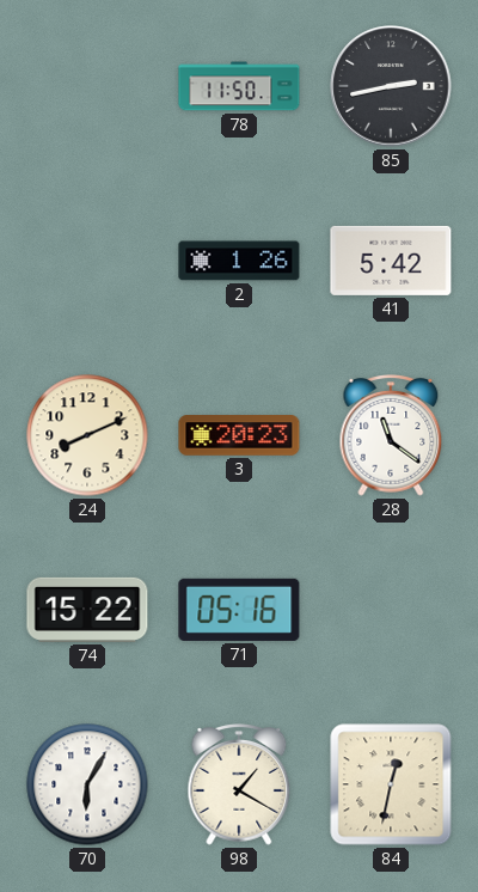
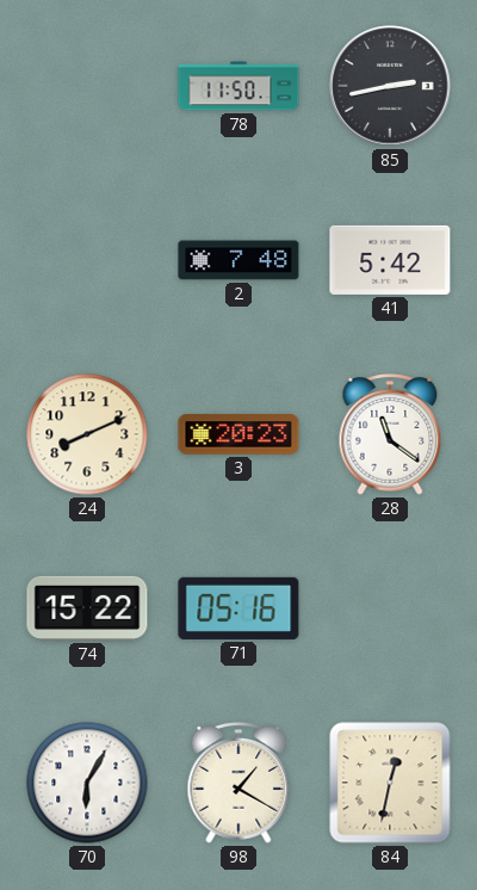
2: 1:26 -> 7:48 (238, 260)
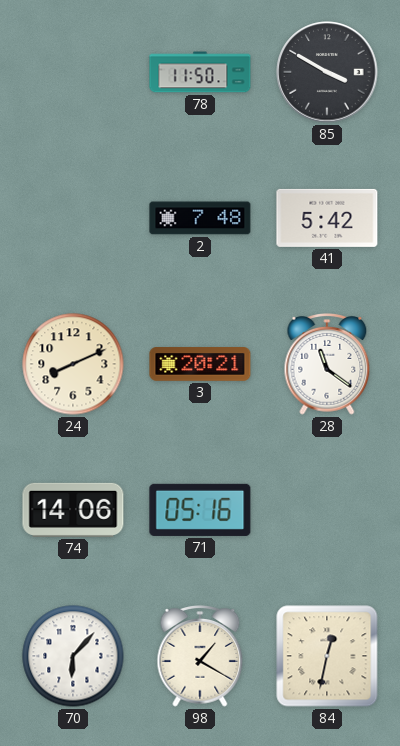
85: 2:43 -> 3:50 (327, 72)
3: 20:23 -> 20:21 (200, 364)
74: 15:22 -> 14:06 (73, 510)
70: 6:05 -> 6:07 (73, 656)
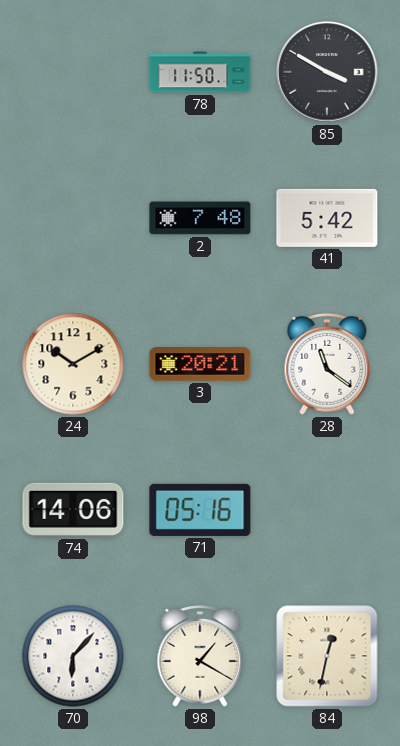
24: 8:11 -> 10:10 (73, 364)
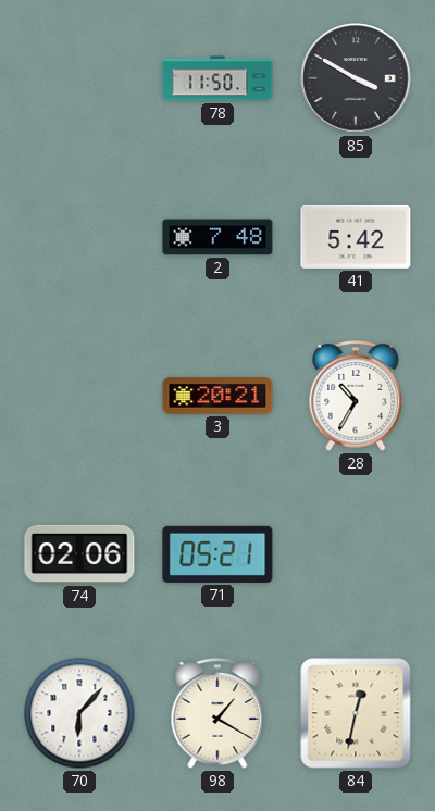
24: 10:10 -> none (73, 364)
28: 11:21 -> 10:35 (356, 397)
74: 14:06 -> 02:06 (79, 554)
71: 05:16 -> 05:21 (217, 554)
